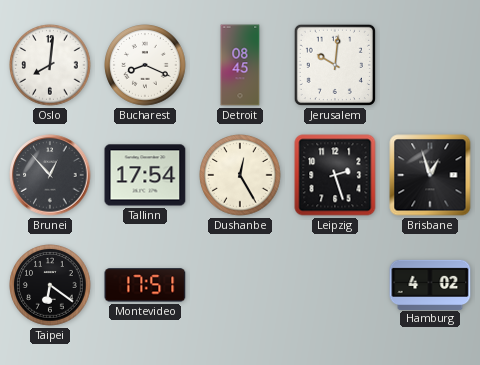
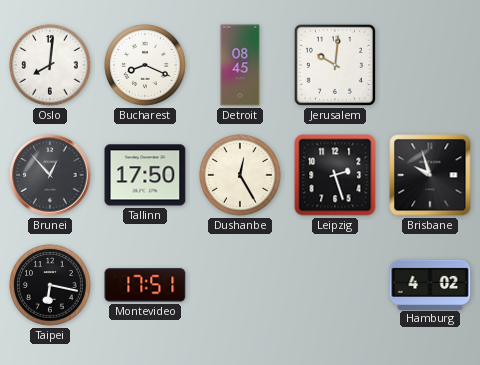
Tallinn: 17:54 -> 17:50 (145, 175)
Brisbane: 12:57 -> 9:57 (430, 175)
Taipei: 6:21 -> 6:17 (50, 285)
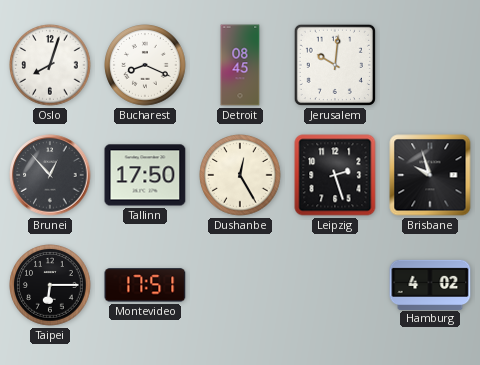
Oslo: 8:01 -> 8:03 (50, 65)
Taipei: 6:17 -> 6:15 (50, 285)
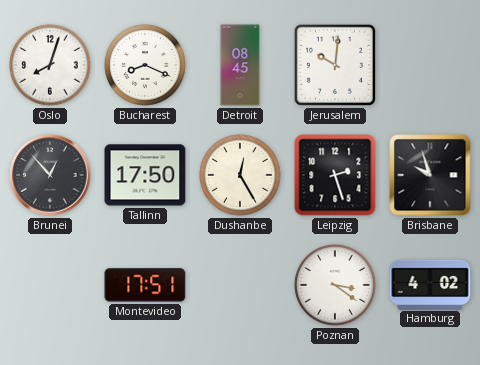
Taipei: 6:15 -> none (50, 285)
Poznan: none -> 3:21 (335, 285)
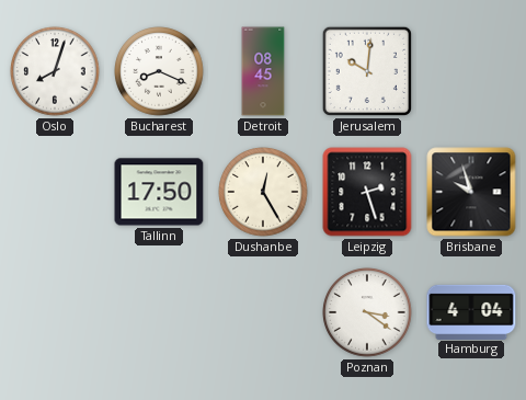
Brunei: 12:53 -> none (50, 175)
Montevideo: 17:51 -> none (145, 285)
Hamburg: 4:02 -> 4:04 (471, 311)
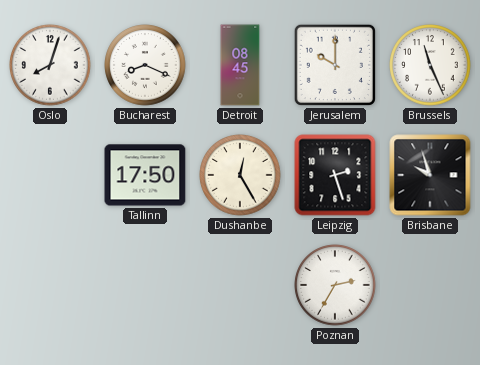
Jerusalem: 10:01 -> 10:00 (335, 65)
Brussels: none -> 11:26 (430, 65)
Poznan: 3:21 -> 2:35 (335, 285)
Hamburg: 4:04 -> none (471, 311)
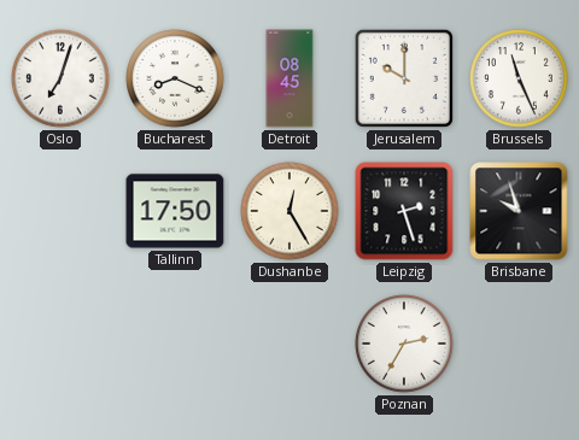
Oslo: 8:03 -> 7:03 (60, 78)
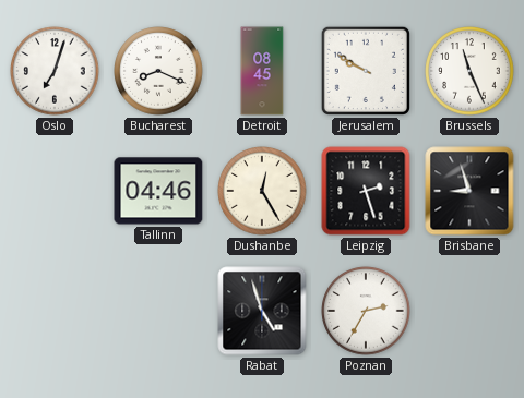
Jerusalem: 10:00 -> 9:50 (366, 71)
Tallinn: 17:50 -> 04:46 (158, 191)
Brisbane: 9:57 -> 8:57 (469, 191)
Rabat: none -> 4:57 (262, 311)
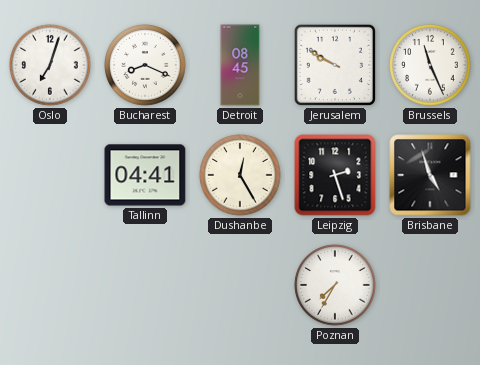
Tallinn: 04:46 -> 04:41 (145, 175)
Brisbane: 8:57 -> 4:57 (430, 175)
Rabat: 4:57 -> none (262, 311)
Poznan: 2:35 -> 7:35 (335, 285)
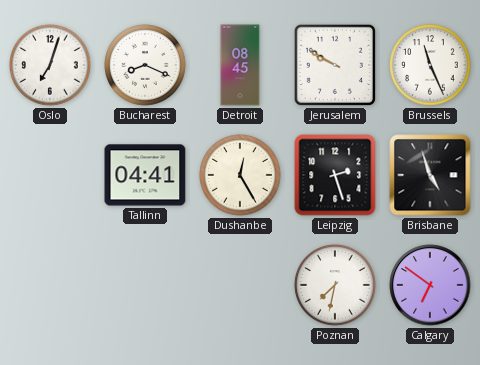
Poznan: 7:35 -> 7:32 (335, 285)
Calgary: none -> 6:51 (430, 285)
